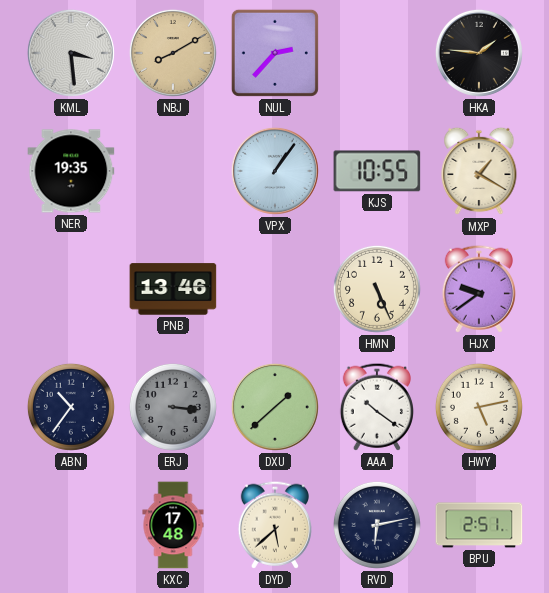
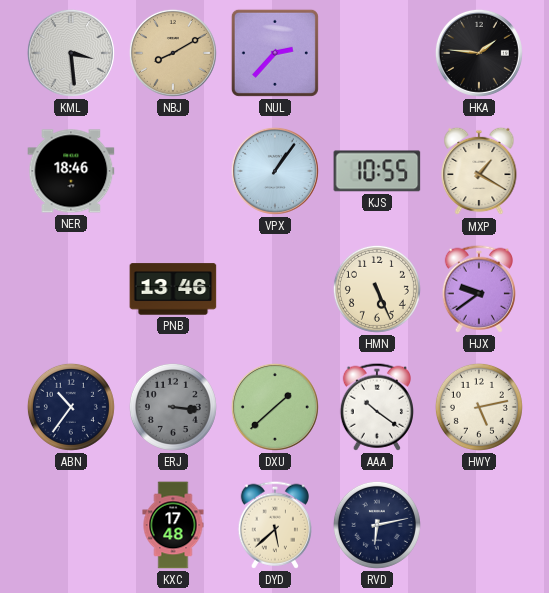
NER: 19:35 -> 18:46 (71, 171)
BPU: 2:51 -> none (479, 525)
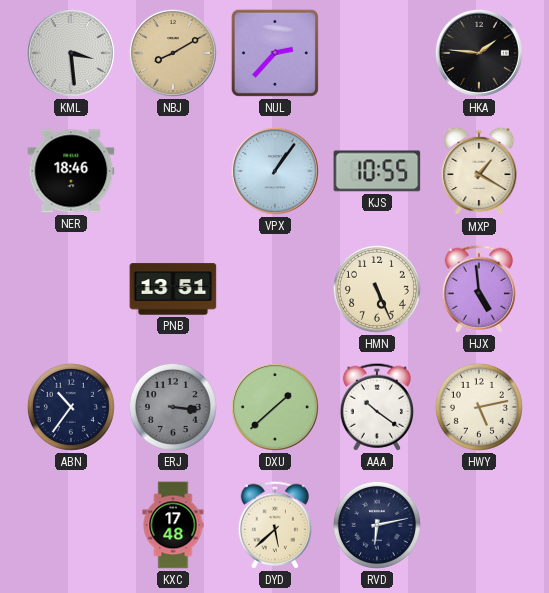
PNB: 13:46 -> 13:51 (173, 289)
HJX: 9:39 -> 4:59 (479, 289)
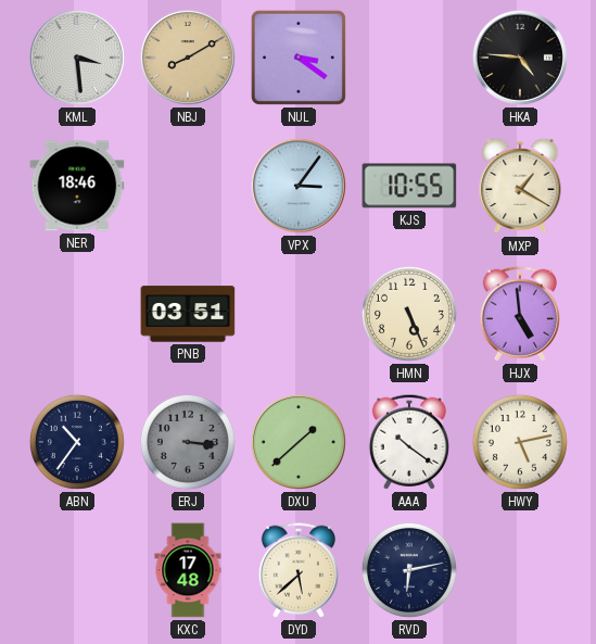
NUL: 2:37 -> 3:21 (299, 58)
HKA: 1:46 -> 4:46 (520, 58)
VPX: 1:06 -> 3:06 (299, 186)
PNB: 13:51 -> 03:51 (188, 314)
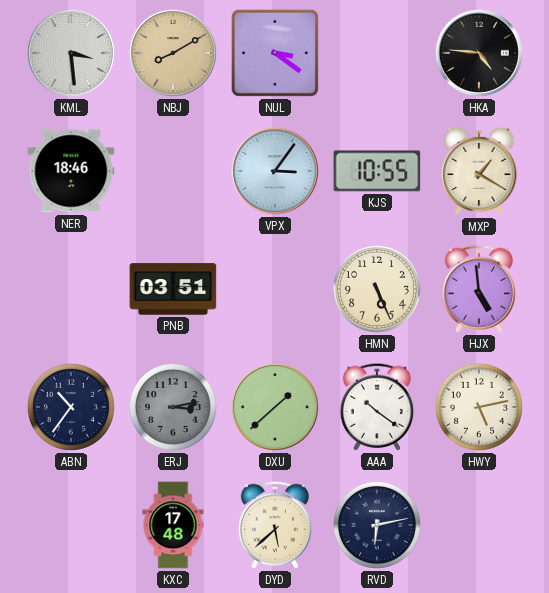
ERJ: 3:16 -> 3:13 (173, 407)
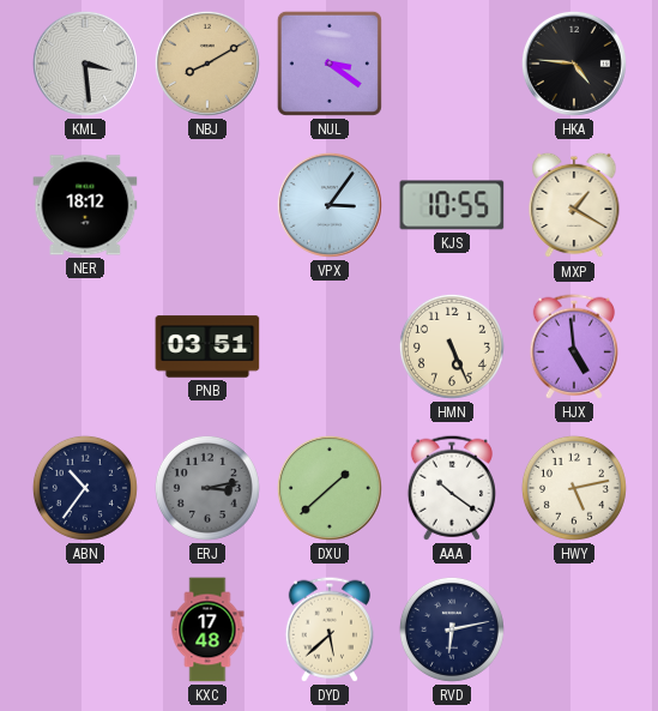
NER: 18:46 -> 18:12 (85, 205)
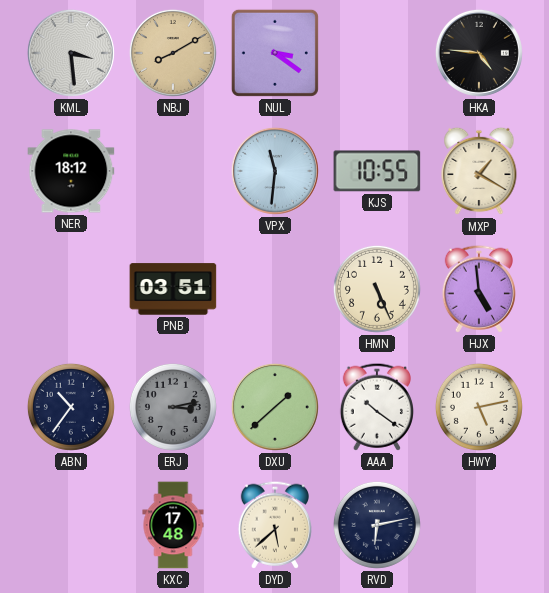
VPX: 3:06 -> 11:31 (275, 171)
